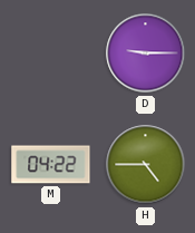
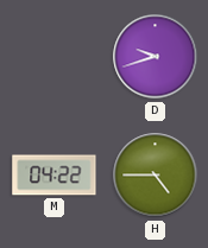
D: 9:15 -> 9:42 (156, 57)
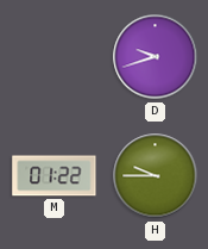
M: 04:22 -> 01:22 (55, 176)
H: 4:45 -> 9:45 (156, 176)
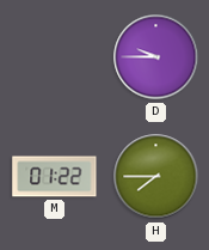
D: 9:42 -> 9:45 (156, 57)
H: 9:45 -> 7:45 (156, 177)
